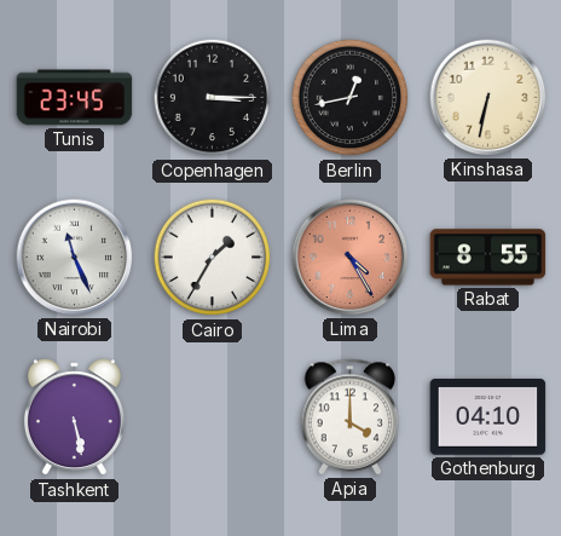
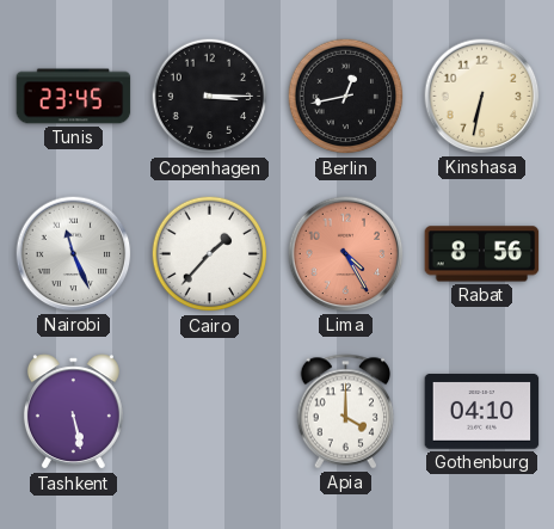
Cairo: 1:35 -> 1:37 (210, 254)
Rabat: 8:55 -> 8:56 (482, 254)
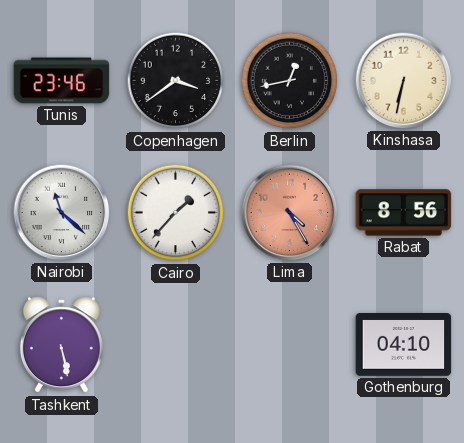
Tunis: 23:45 -> 23:46 (62, 81)
Copenhagen: 3:15 -> 3:39 (176, 81)
Nairobi: 11:26 -> 11:22 (62, 213)
Apia: 4:00 -> none (346, 412)
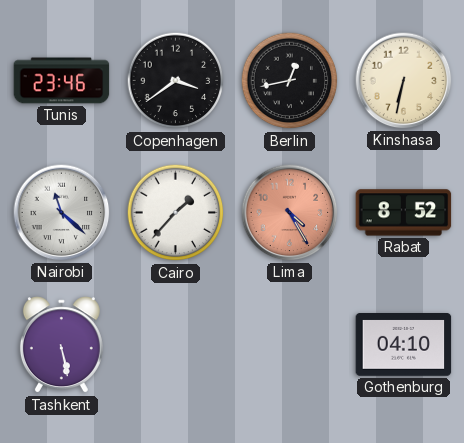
Rabat: 8:56 -> 8:52 (404, 213)
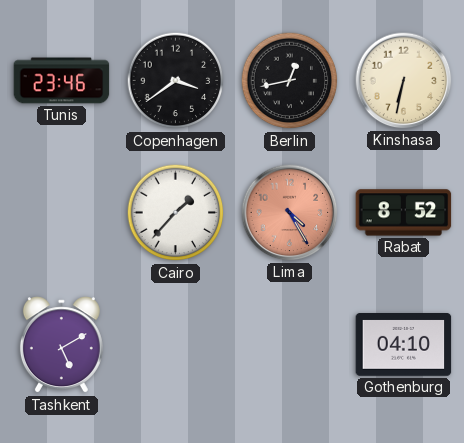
Nairobi: 11:22 -> none (62, 213)
Tashkent: 5:28 -> 5:10 (61, 345)
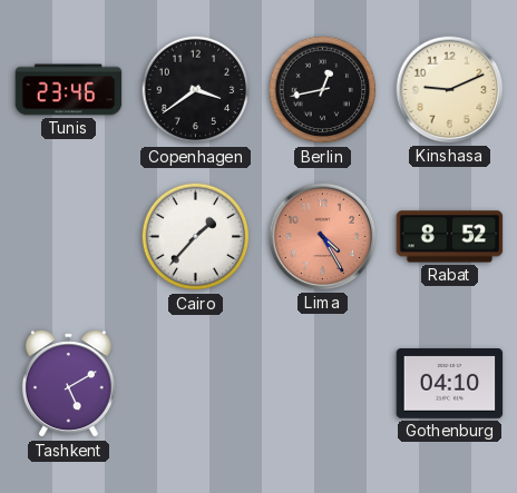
Kinshasa: 6:32 -> 9:11 (450, 90)
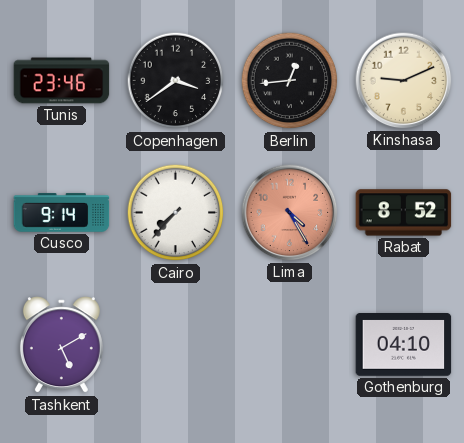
Berlin: 12:43 -> 12:44 (290, 81)
Cusco: none -> 9:14 (62, 213)
Cairo: 1:37 -> 7:37 (176, 213)
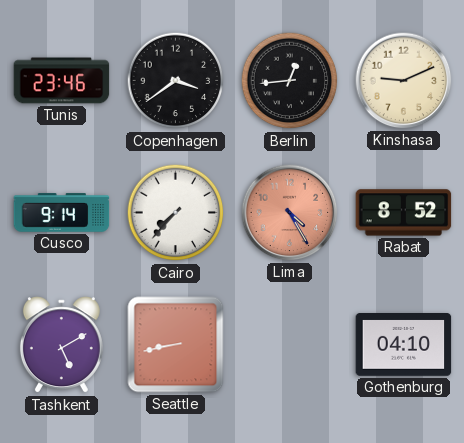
Seattle: none -> 8:43 (176, 345)
